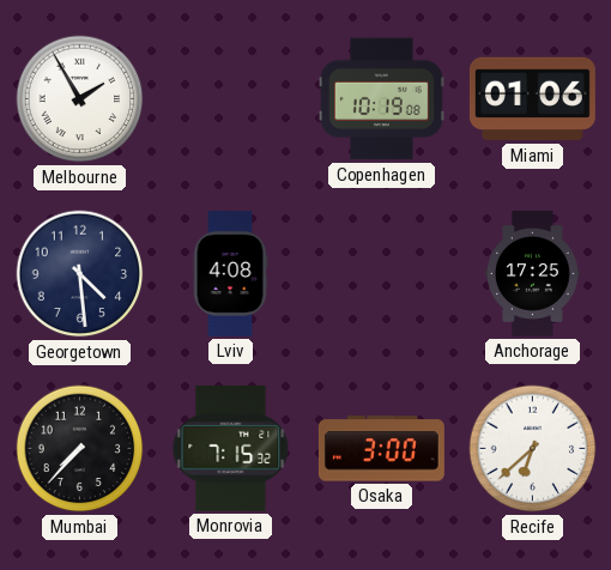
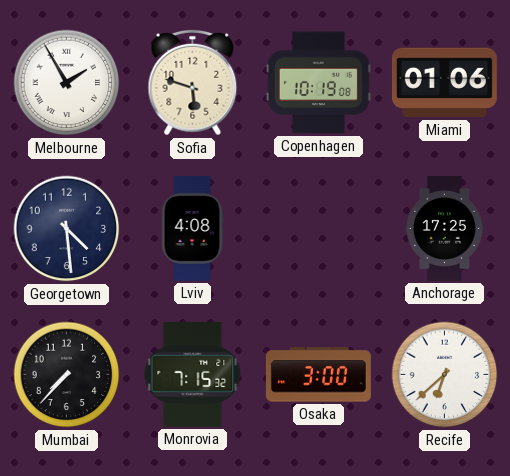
Sofia: none -> 5:48 (193, 83)
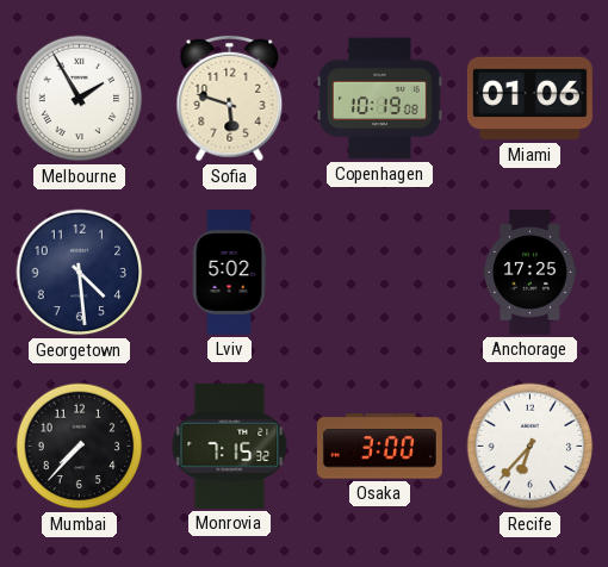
Lviv: 4:08 -> 5:02 (229, 272)
Recife: 6:38 -> 6:37 (531, 447)
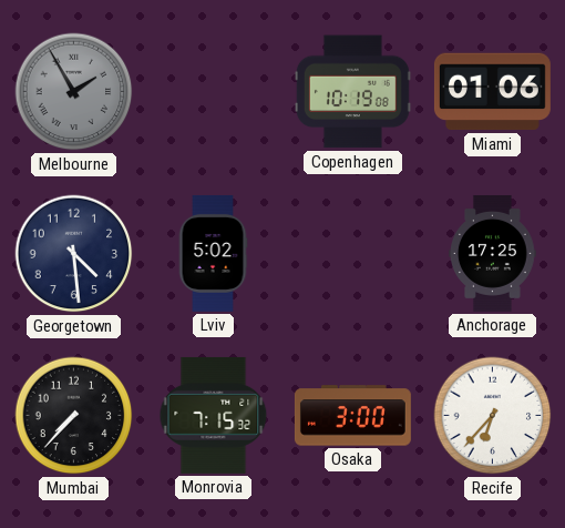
Melbourne dial: white -> grey (74, 92)
Sofia: 5:48 -> none (230, 99)
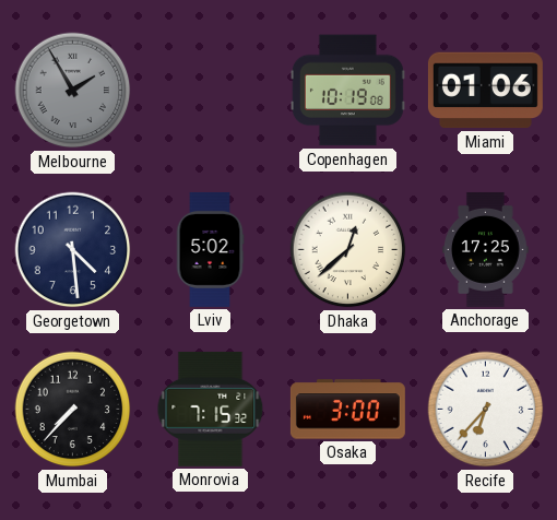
Dhaka: none -> 12:38 (348, 250)
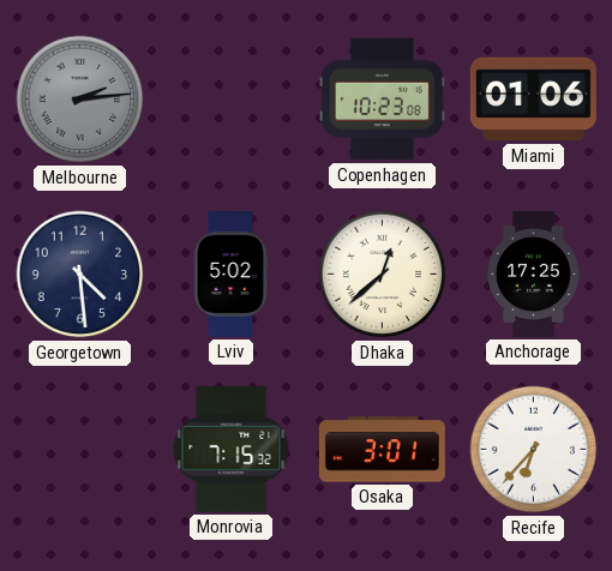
Melbourne: 1:55 -> 2:14 (80, 100)
Copenhagen: 10:19 -> 10:23 (382, 100)
Mumbai: 7:37 -> none (73, 410)
Osaka: 3:00 -> 3:01 (382, 450)
